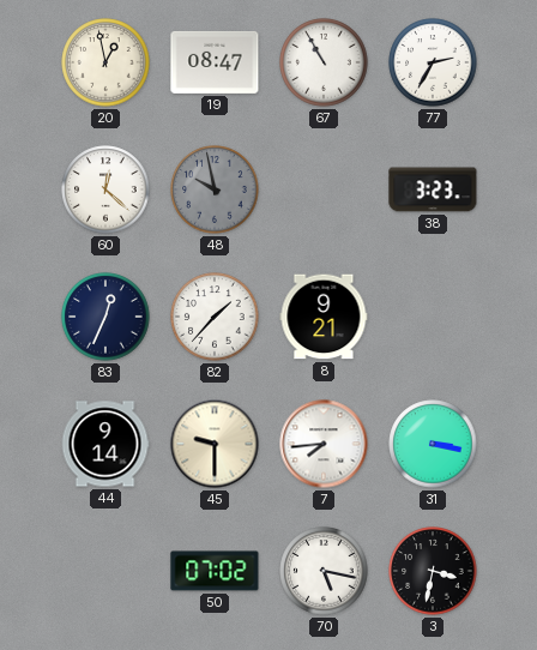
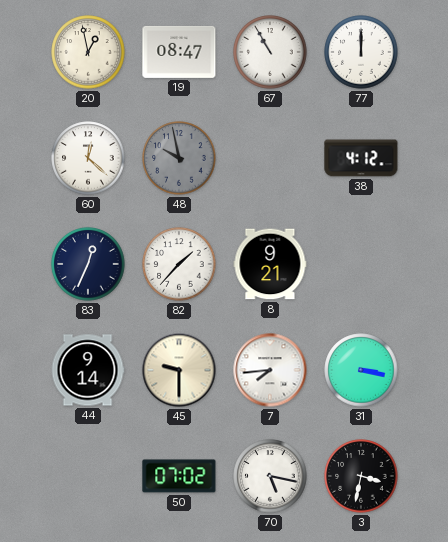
77: 2:35 -> 12:00 (361, 52)
38: 3:23 -> 4:12 (361, 158)
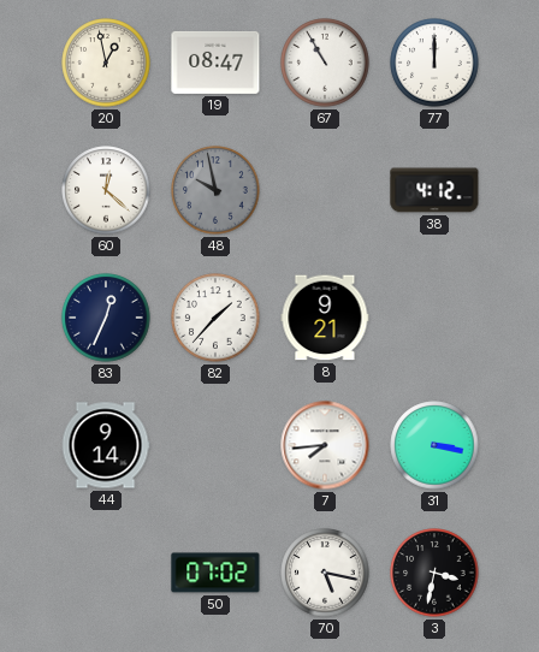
45: 9:30 -> none (179, 370)
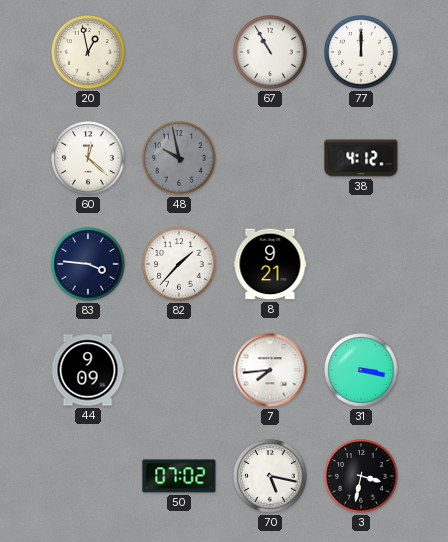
19: 08:47 -> none (215, 63)
83: 12:34 -> 3:46 (88, 264)
44: 9:14 -> 9:09 (88, 370)
